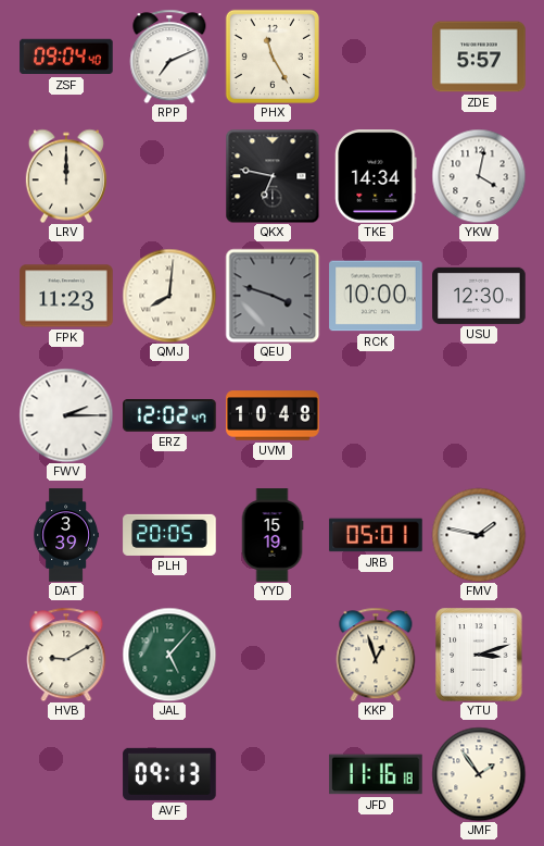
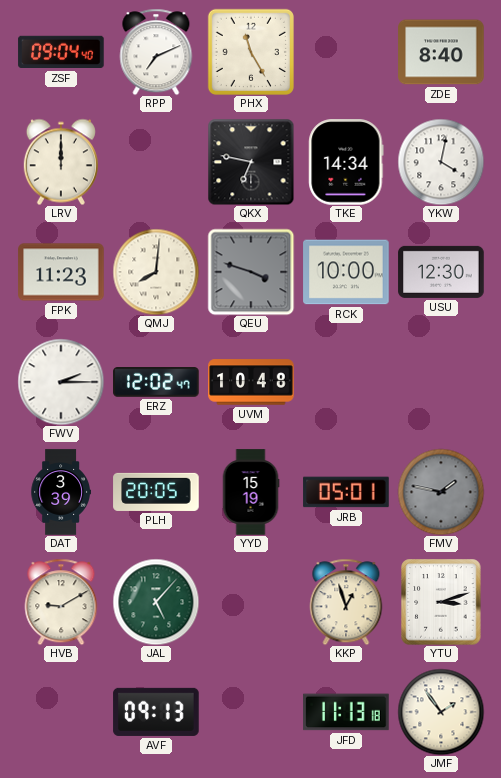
ZDE: 5:57 -> 8:40 (441, 52)
FMV dial: white -> grey (441, 492)
JFD: 11:16 -> 11:13 (346, 712)
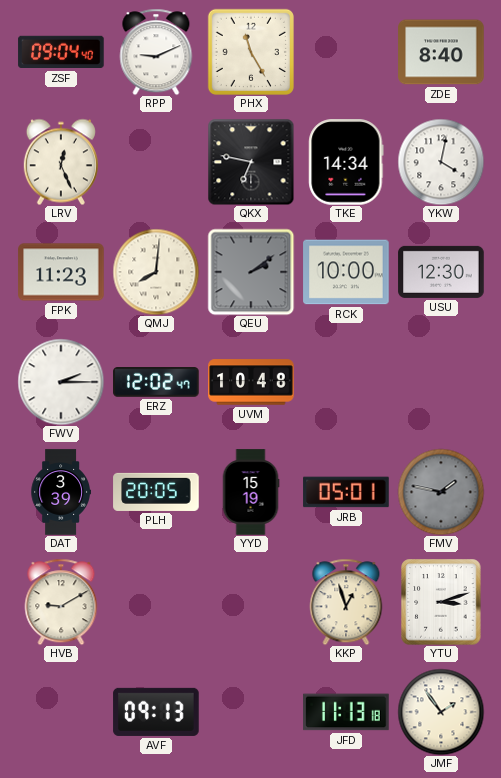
RPP: 7:11 -> 9:11 (156, 52)
LRV: 12:00 -> 12:26 (61, 162)
QEU: 3:48 -> 2:09 (251, 272)
JAL: 5:07 -> none (156, 602)
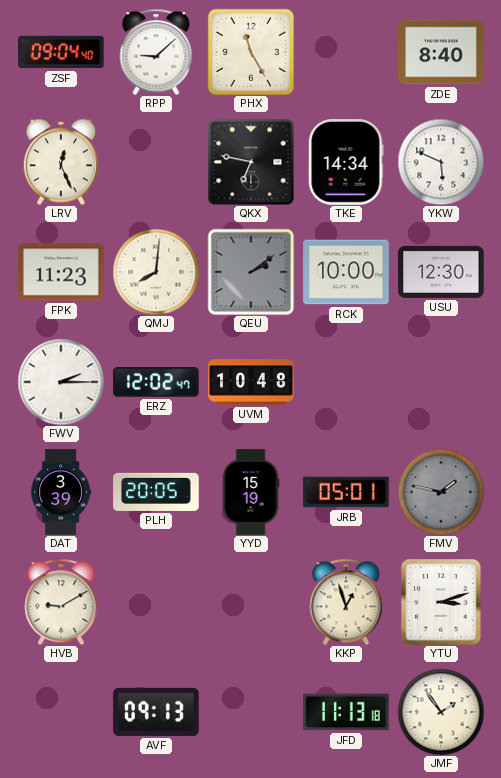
RPP: 9:11 -> 9:08 (156, 52)
YKW: 4:02 -> 5:49 (441, 162)
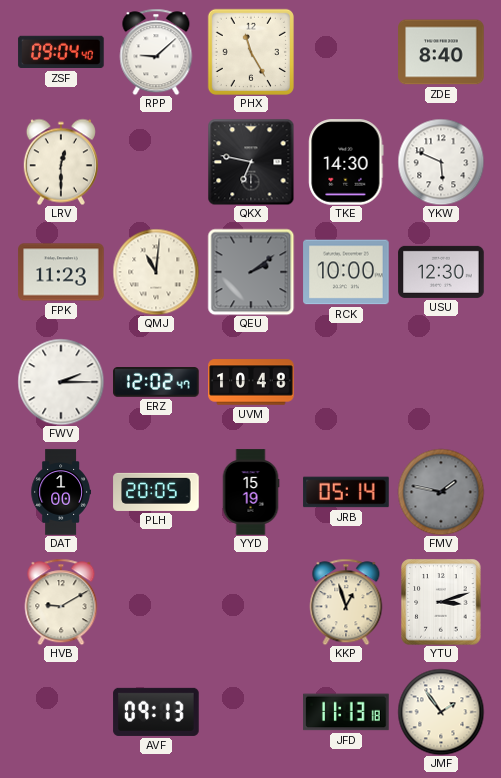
LRV: 12:26 -> 12:30 (61, 162)
TKE: 14:34 -> 14:30 (346, 162)
QMJ: 8:01 -> 11:01 (156, 272)
DAT: 3:39 -> 1:00 (61, 492)
JRB: 05:01 -> 05:14 (346, 492)
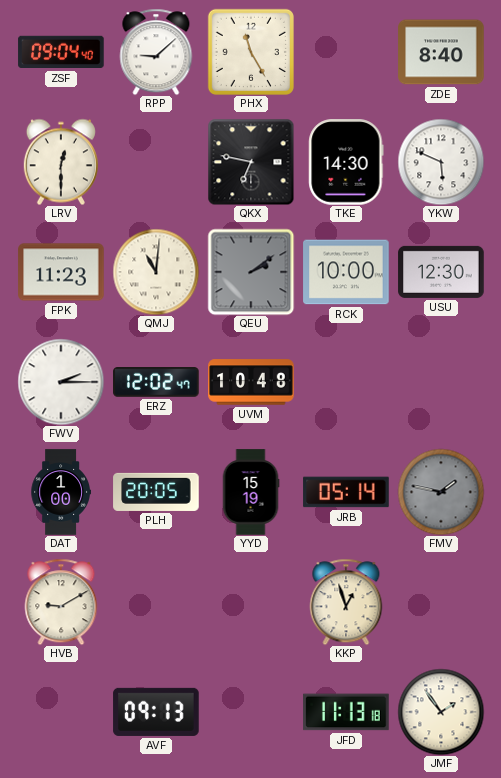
YTU: 3:12 -> none (441, 602)
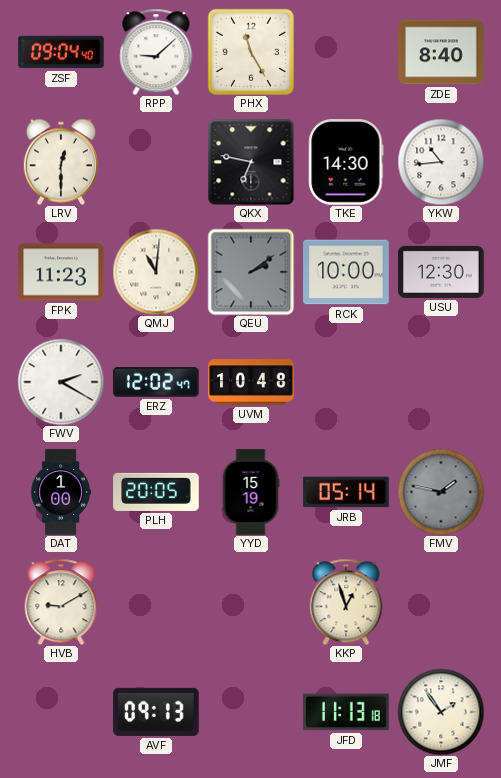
YKW: 5:49 -> 10:44 (441, 162)
FWV: 2:15 -> 2:20 (61, 382)
